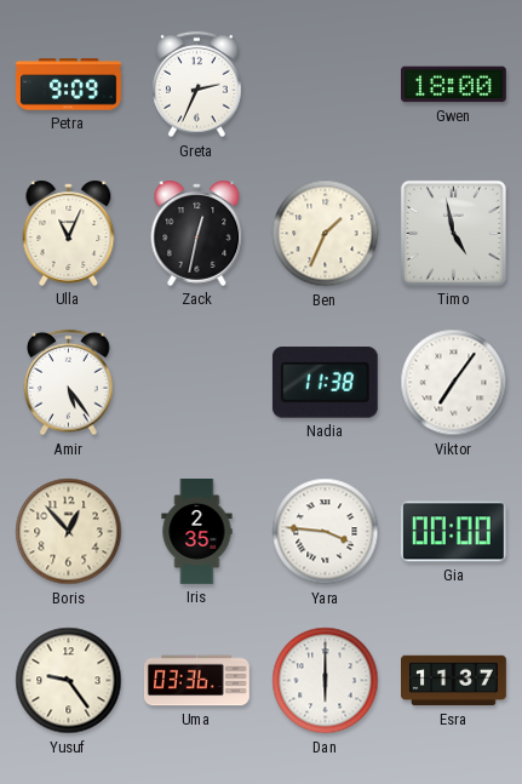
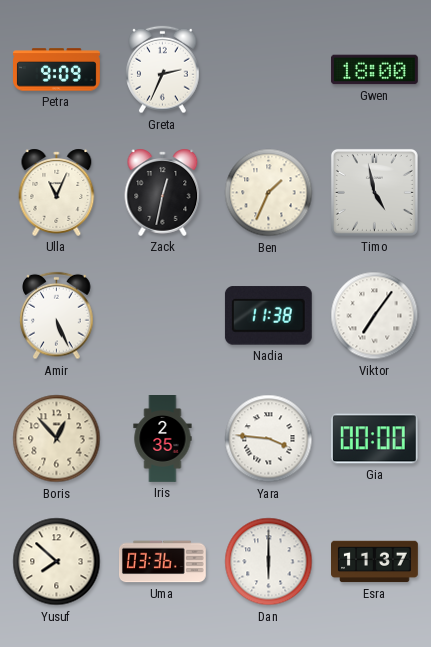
Amir: 5:24 -> 5:26 (57, 316)
Yusuf: 9:24 -> 7:52 (57, 562)
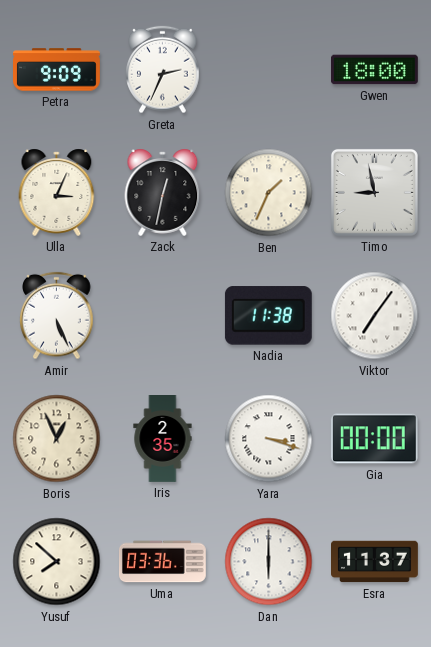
Ulla: 11:04 -> 3:04 (57, 192)
Timo: 4:58 -> 8:58 (374, 192)
Boris: 12:53 -> 12:56 (57, 439)
Yara: 3:46 -> 3:18 (269, 439)
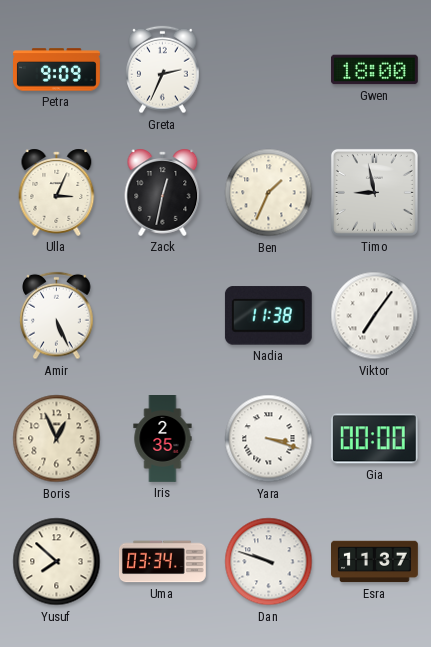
Uma: 03:36 -> 03:34 (163, 562)
Dan: 6:00 -> 9:48 (269, 562)
